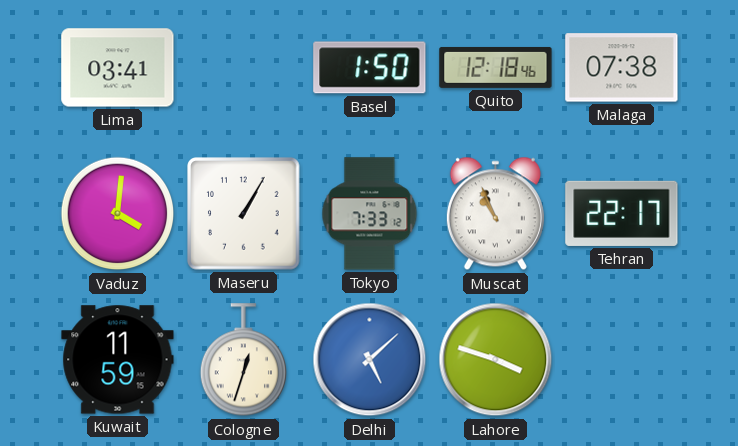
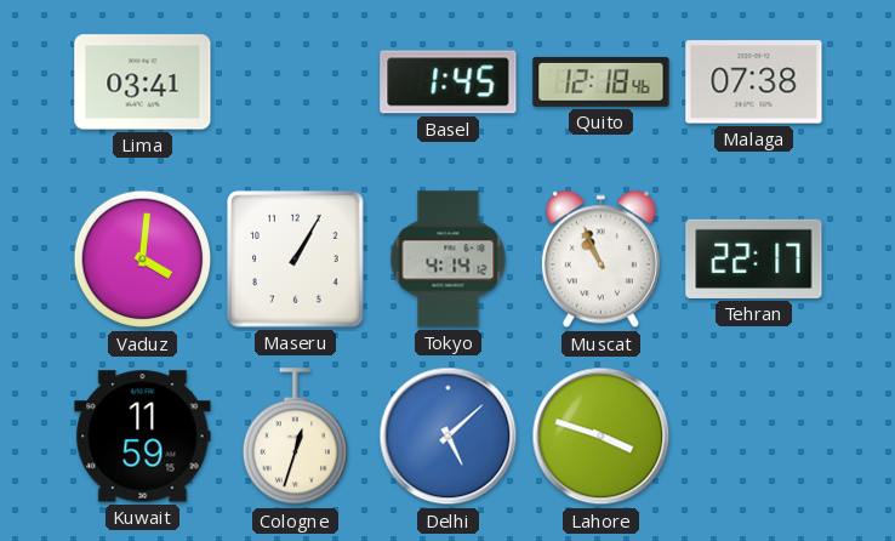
Basel: 1:50 -> 1:45 (449, 82)
Tokyo: 7:33 -> 4:14 (449, 260)
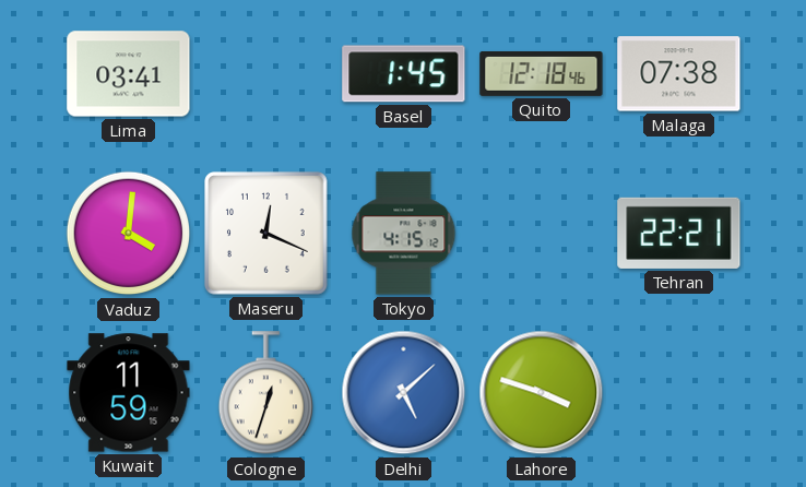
Maseru: 1:05 -> 12:19 (266, 234)
Tokyo: 4:14 -> 4:15 (404, 234)
Muscat: 10:56 -> none (600, 260)
Tehran: 22:17 -> 22:21 (679, 233)
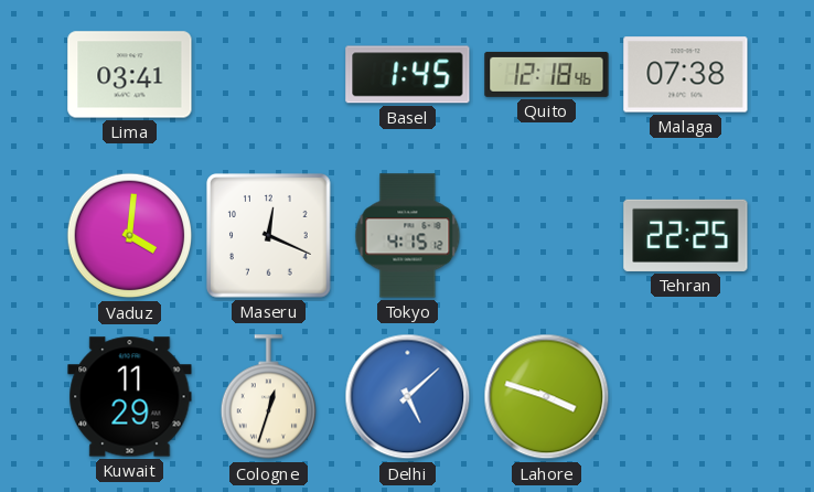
Tehran: 22:21 -> 22:25 (686, 235)
Kuwait: 11:59 -> 11:29 (130, 397)
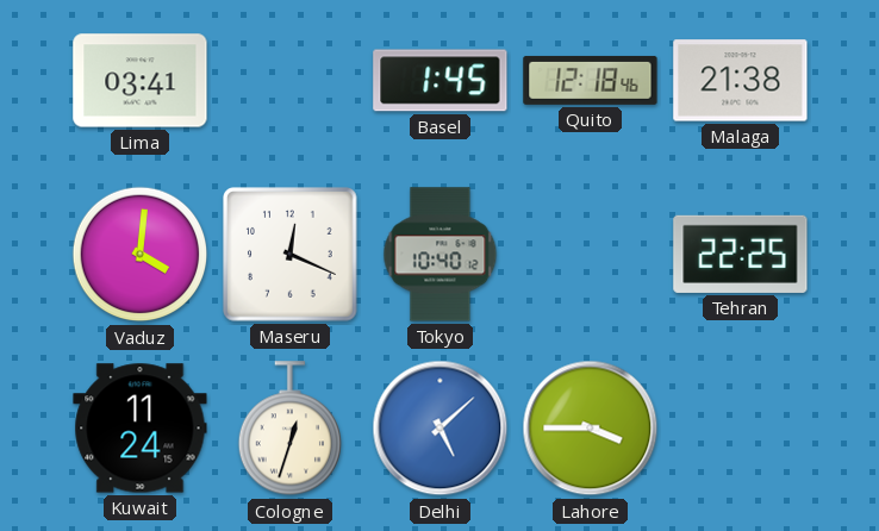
Malaga: 07:38 -> 21:38 (741, 81)
Tokyo: 4:15 -> 10:40 (441, 255)
Kuwait: 11:29 -> 11:24 (141, 429)
Lahore: 3:48 -> 3:45 (591, 429)
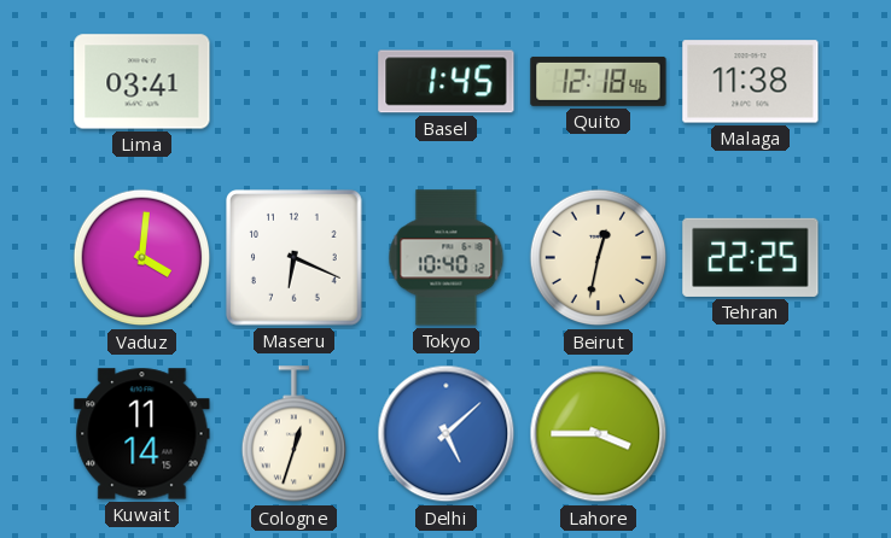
Malaga: 21:38 -> 11:38 (751, 82)
Maseru: 12:19 -> 6:19 (295, 258)
Beirut: none -> 12:32 (599, 258)
Kuwait: 11:24 -> 11:14 (142, 434)
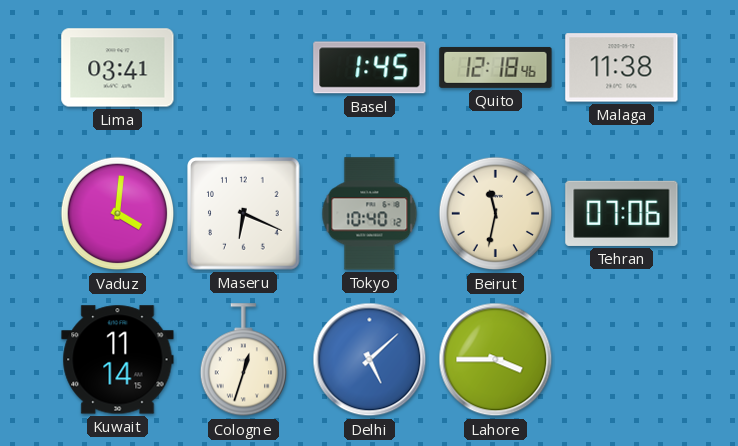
Beirut: 12:32 -> 11:32 (496, 214)
Tehran: 22:25 -> 07:06 (622, 213)
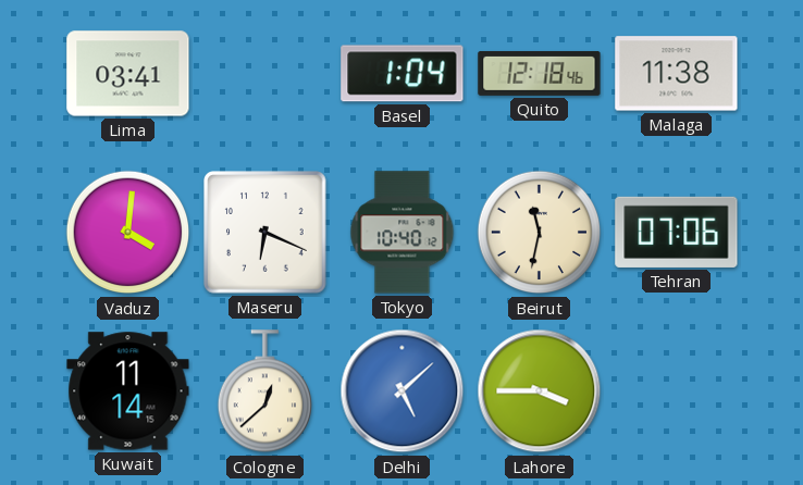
Basel: 1:45 -> 1:04 (403, 74)
Cologne: 12:33 -> 12:38 (264, 391)
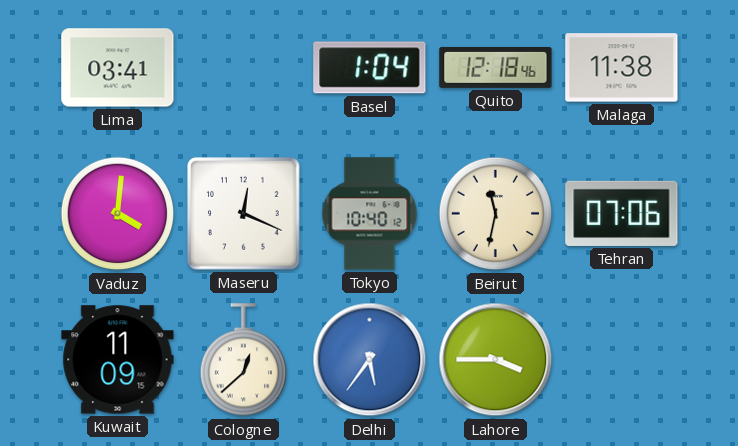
Maseru: 6:19 -> 12:19 (244, 214)
Kuwait: 11:14 -> 11:09 (118, 360)
Delhi: 5:08 -> 5:36 (370, 360)
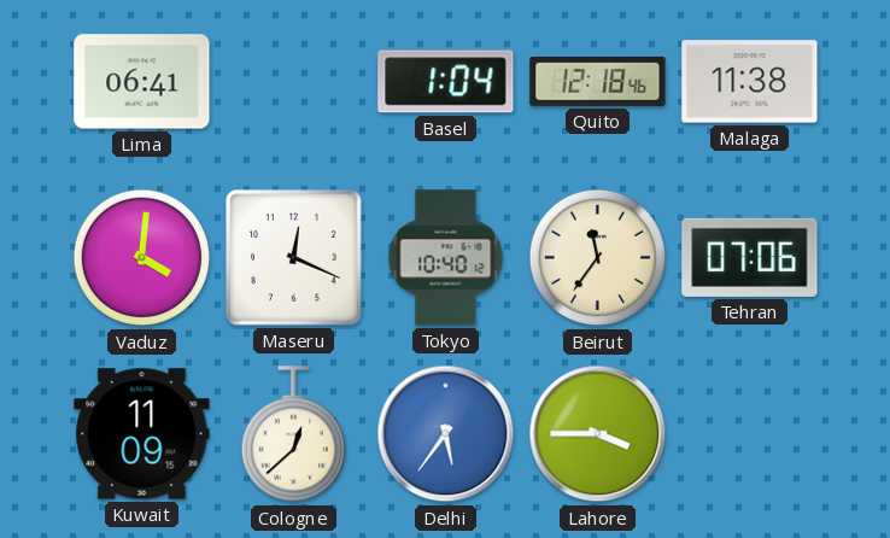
Lima: 03:41 -> 06:41 (142, 82)
Beirut: 11:32 -> 11:36 (598, 258)
